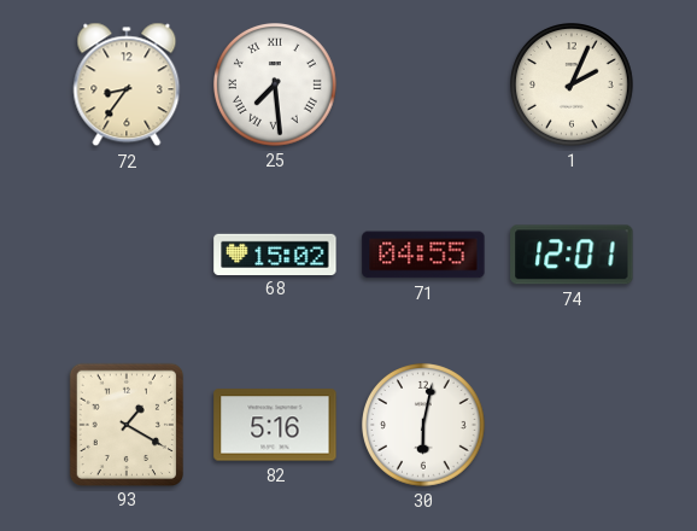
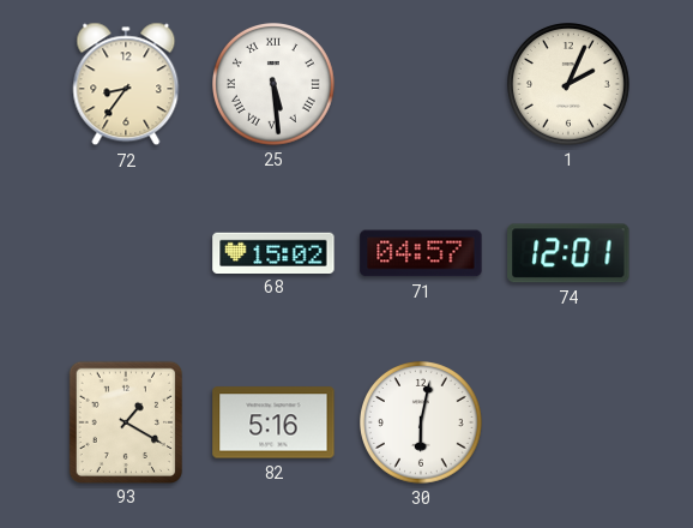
25: 7:29 -> 5:29 (275, 85)
71: 04:55 -> 04:57 (421, 253)
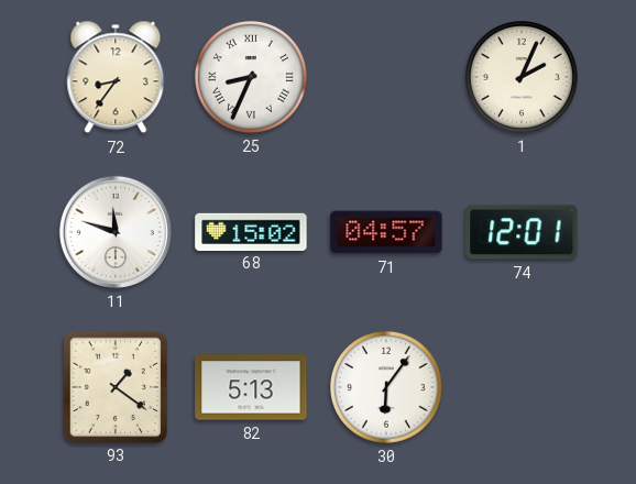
25: 5:29 -> 8:34 (252, 78)
11: none -> 11:48 (116, 232)
93: 1:20 -> 1:21 (114, 386)
82: 5:16 -> 5:13 (251, 387)
30: 6:02 -> 6:06 (387, 388)
